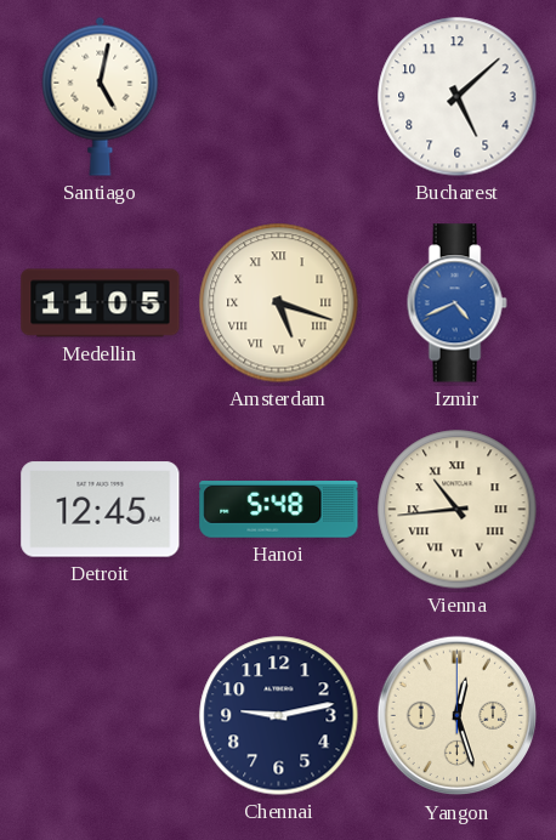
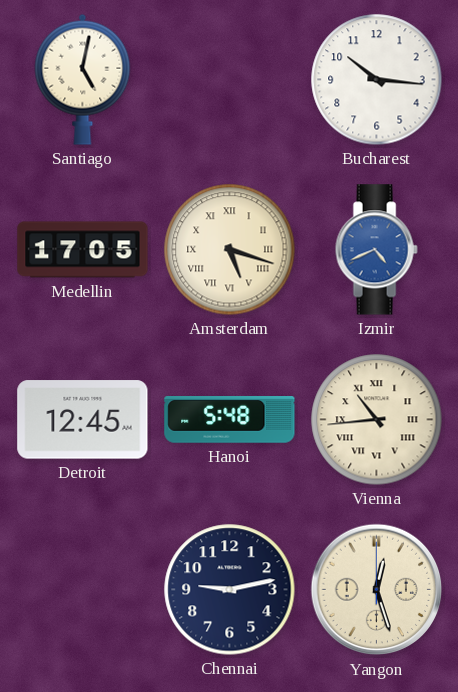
Bucharest: 5:08 -> 10:16 (377, 80)
Medellin: 11:05 -> 17:05 (83, 250)
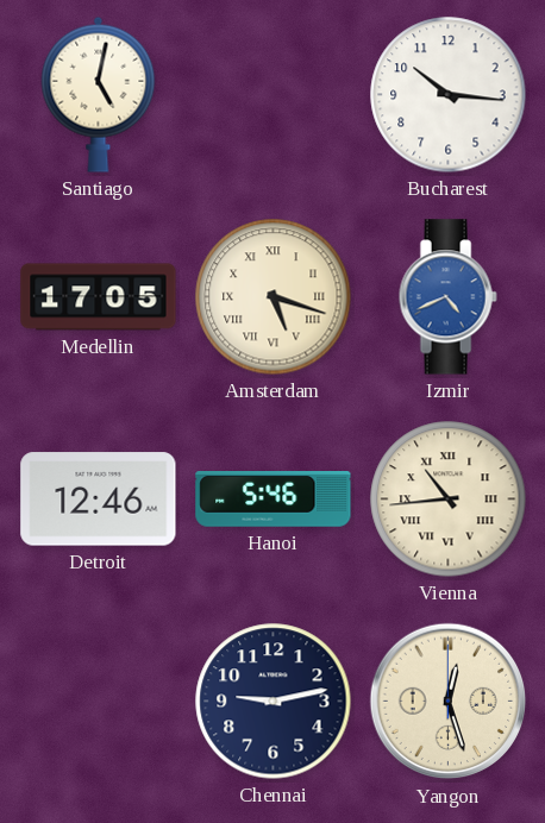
Detroit: 12:45 -> 12:46 (99, 500)
Hanoi: 5:48 -> 5:46 (274, 500)
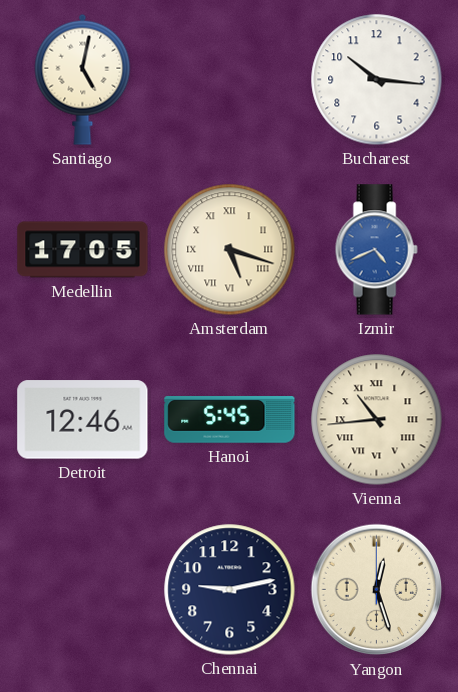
Hanoi: 5:46 -> 5:45 (230, 420)
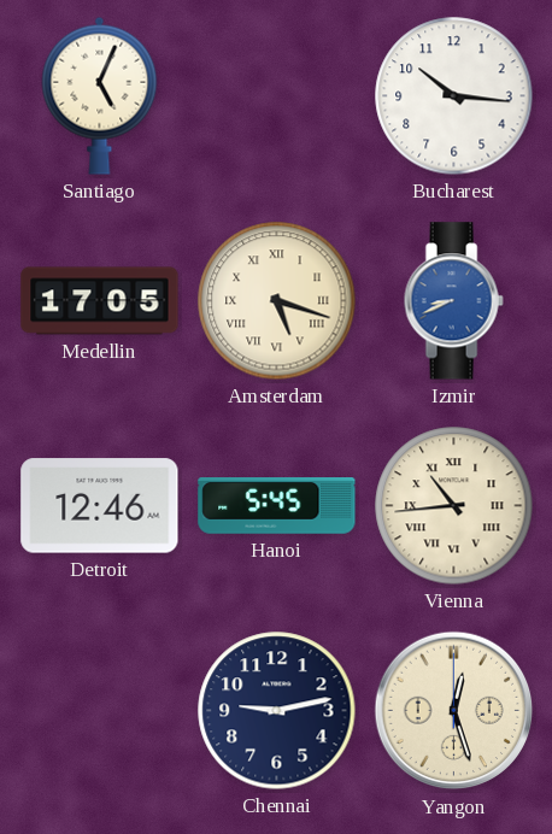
Santiago: 5:02 -> 5:04 (100, 95)
Izmir: 4:41 -> 8:41 (453, 301)
